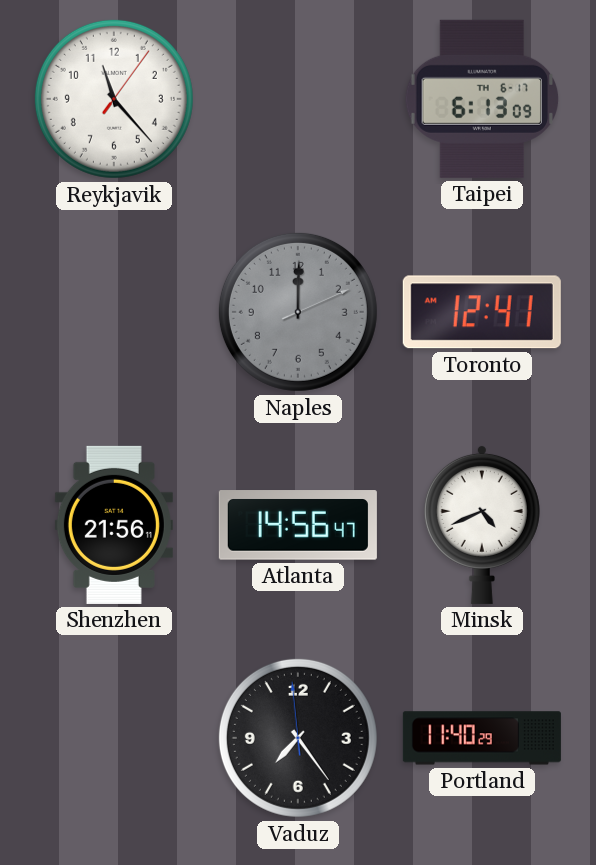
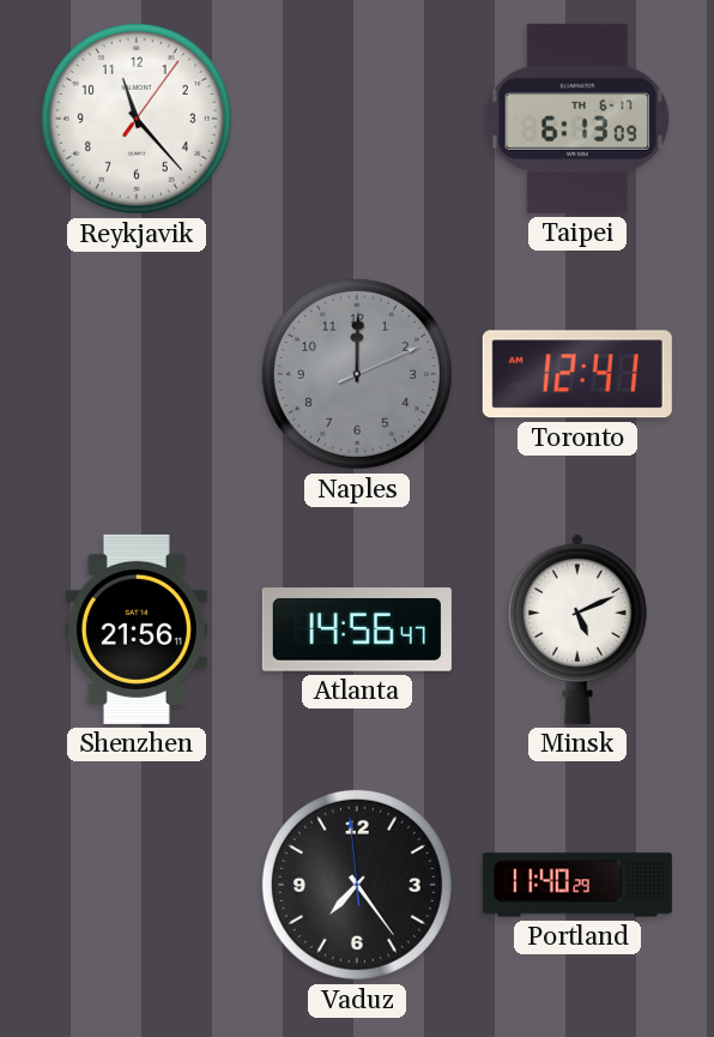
Minsk: 4:41 -> 5:11 (577, 628)
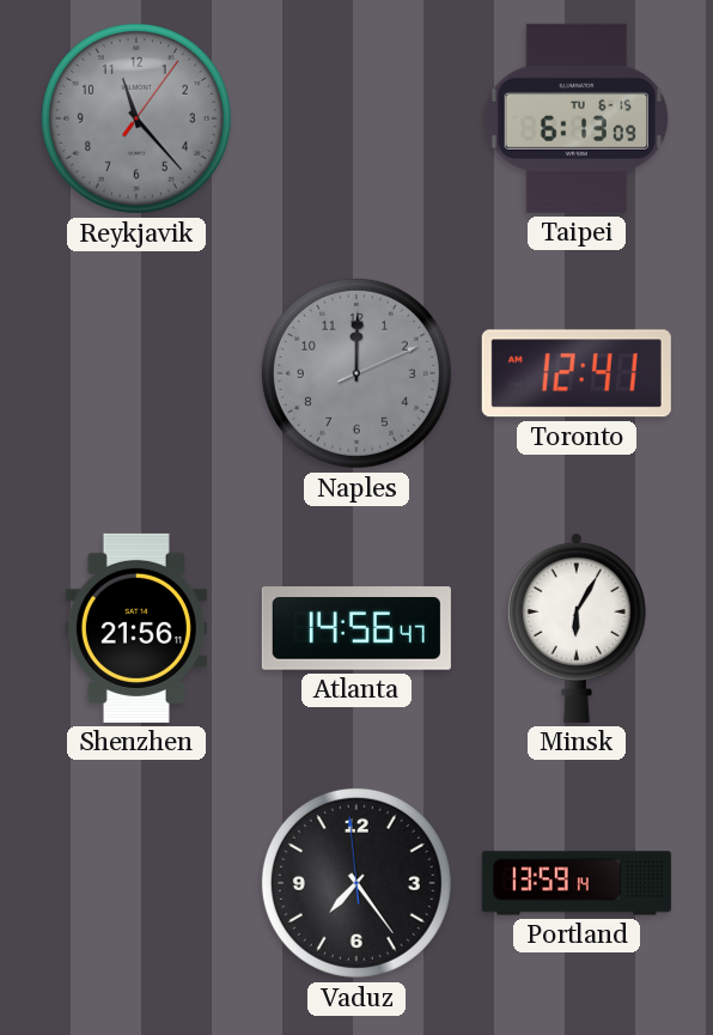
Reykjavik dial: white -> grey (136, 118)
Taipei date: TH 6-17 -> TU 6-15 (577, 118)
Minsk: 5:11 -> 6:05 (577, 627)
Portland: 11:40 -> 13:59 (577, 883)
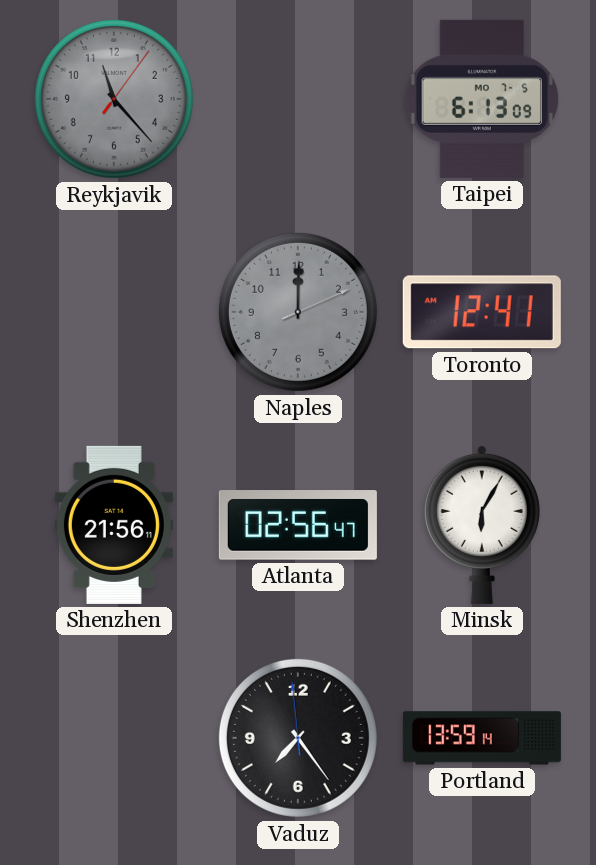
Taipei date: TU 6-15 -> MO 7-5 (482, 99)
Atlanta: 14:56 -> 02:56 (298, 525)
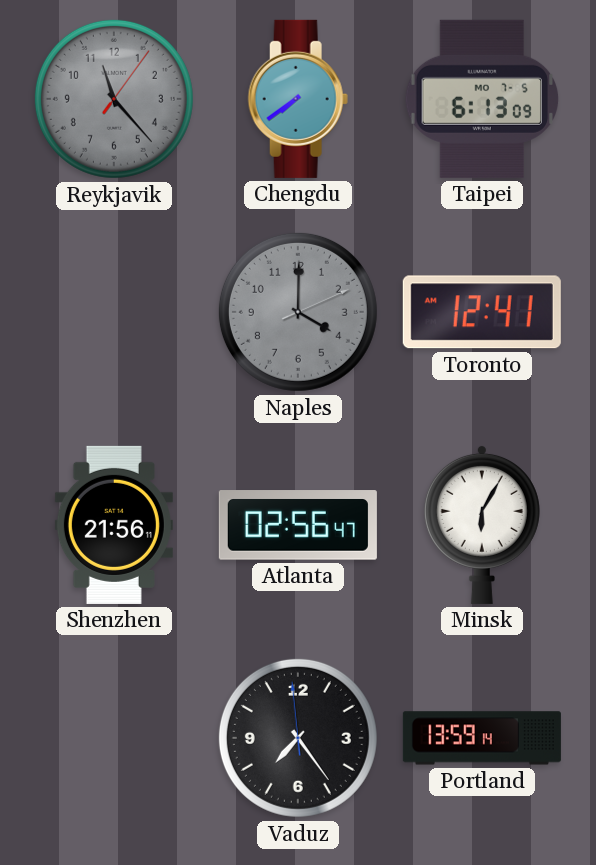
Chengdu: none -> 7:39 (298, 99)
Naples: 12:00 -> 4:00 (298, 312)
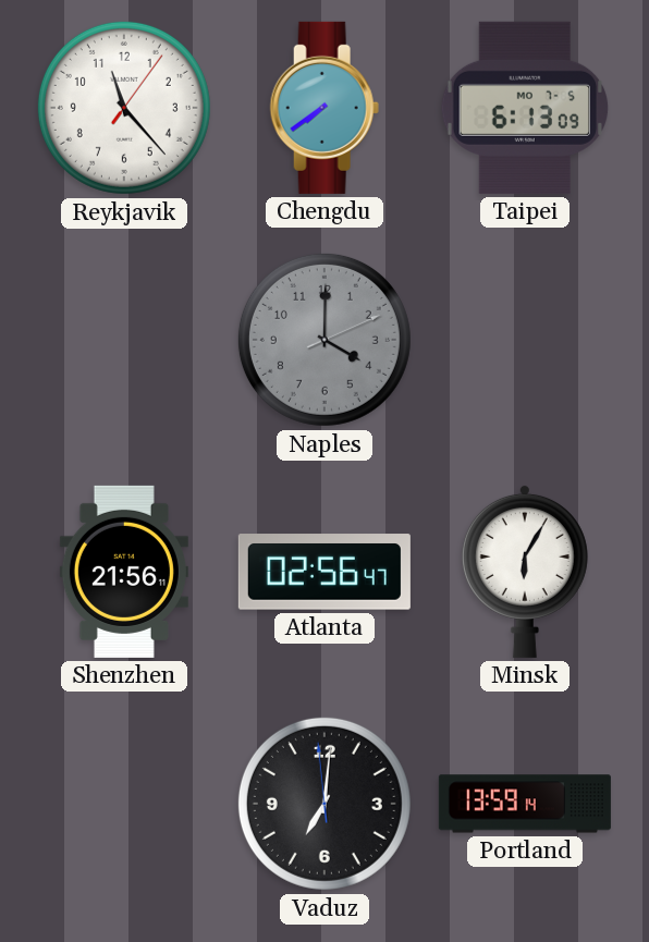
Reykjavik dial: grey -> white (124, 108)
Toronto: 12:41 -> none (482, 312)
Vaduz: 7:23 -> 7:00 (324, 804)
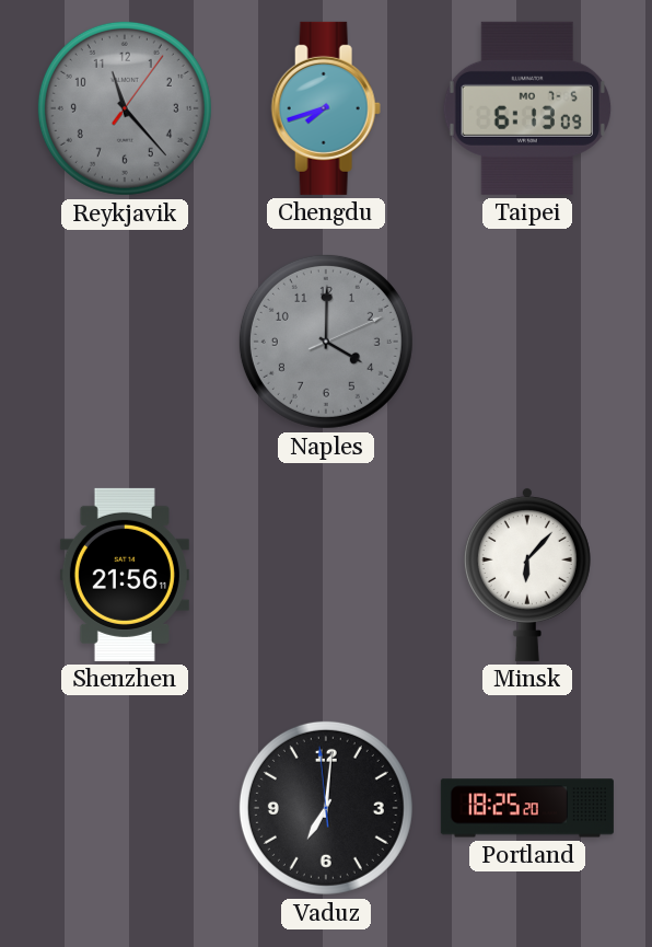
Reykjavik dial: white -> grey (125, 108)
Chengdu: 7:39 -> 7:42 (326, 108)
Atlanta: 02:56 -> none (324, 572)
Minsk: 6:05 -> 6:07 (527, 574)
Portland: 13:59 -> 18:25 (527, 808)
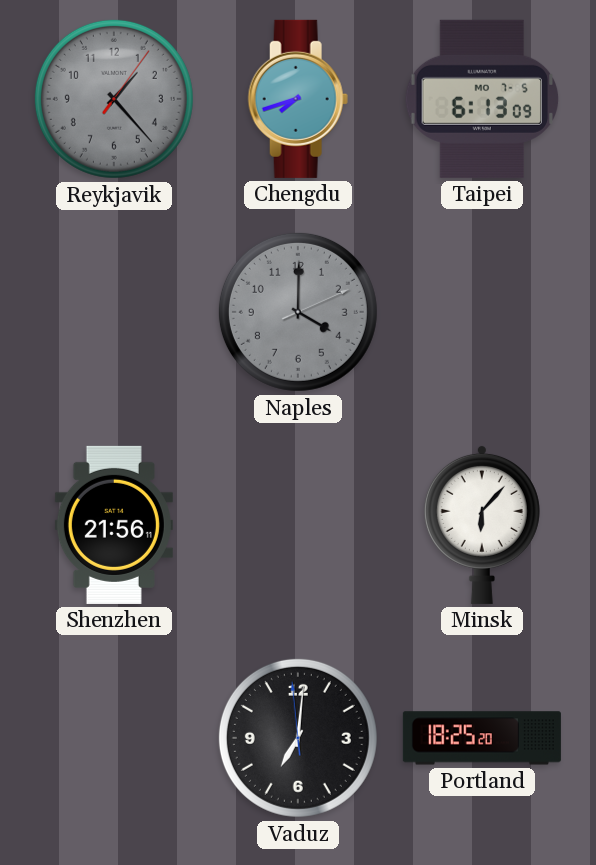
Reykjavik: 11:23 -> 1:23 (114, 99)
